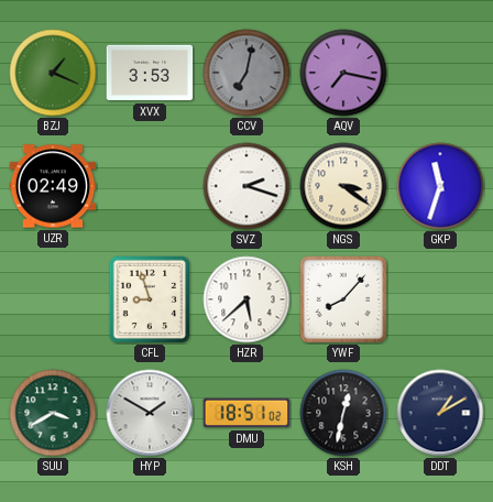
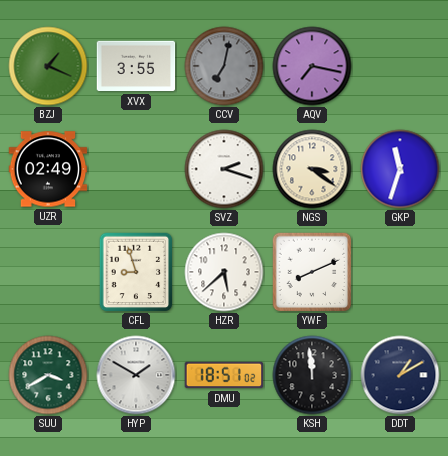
XVX: 3:53 -> 3:55 (136, 66)
YWF: 8:07 -> 8:11 (312, 272)
KSH: 12:32 -> 11:59 (312, 375)
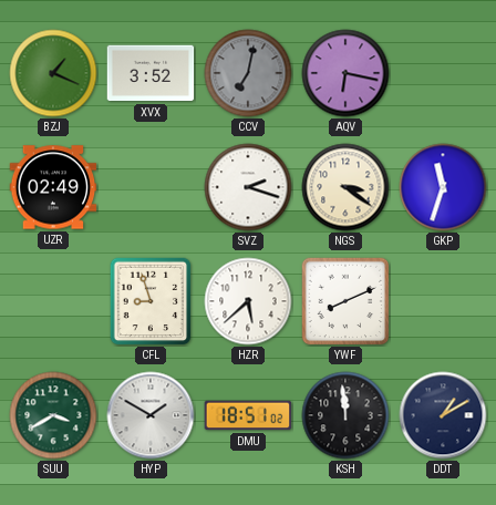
XVX: 3:55 -> 3:52 (151, 73)
AQV: 7:17 -> 6:17 (345, 73)
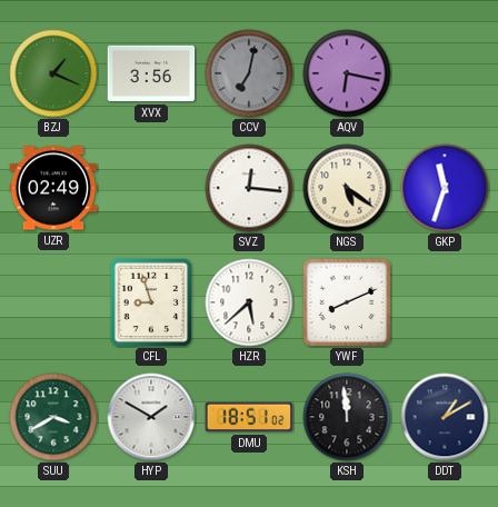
XVX: 3:52 -> 3:56 (151, 73)
SVZ: 2:18 -> 12:16 (249, 188)
NGS: 3:21 -> 5:21 (347, 188)
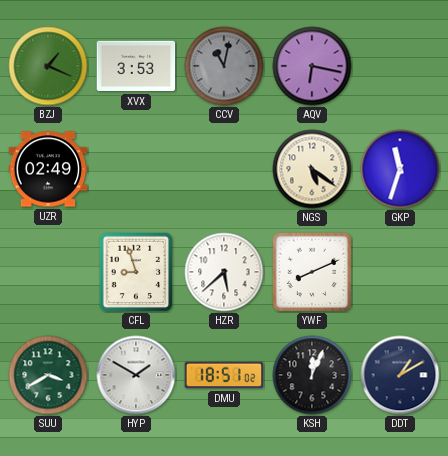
XVX: 3:56 -> 3:53 (136, 66)
CCV: 7:02 -> 11:02 (224, 66)
SVZ: 12:16 -> none (249, 188)
KSH: 11:59 -> 12:04 (312, 375)
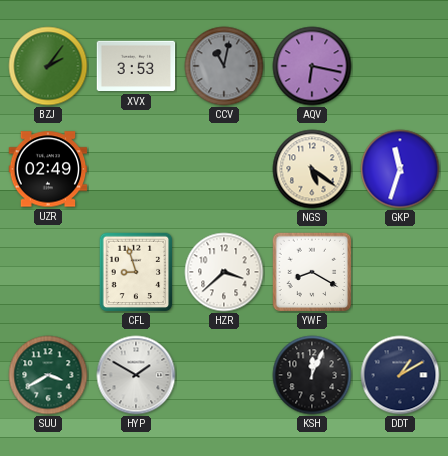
BZJ: 1:19 -> 2:06 (48, 66)
HZR: 5:38 -> 3:38 (224, 272)
YWF: 8:11 -> 8:20 (312, 272)
DMU: 18:51 -> none (224, 375)
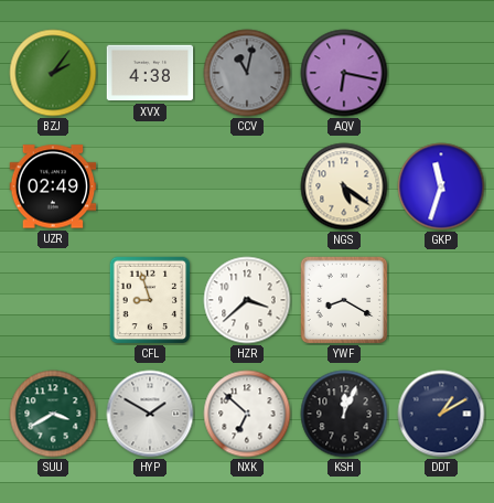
XVX: 3:53 -> 4:38 (150, 73)
NXK: none -> 6:52 (247, 414)
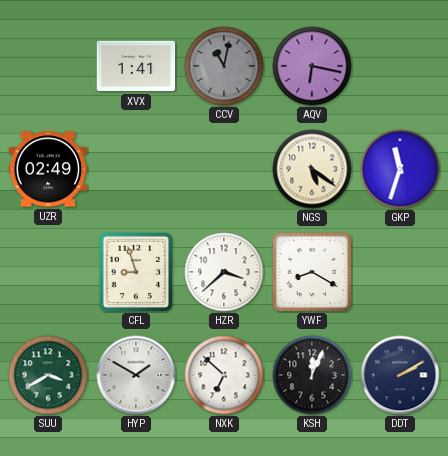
BZJ: 2:06 -> none (53, 73)
XVX: 4:38 -> 1:41 (136, 66)
DDT: 1:10 -> 2:10 (400, 375)
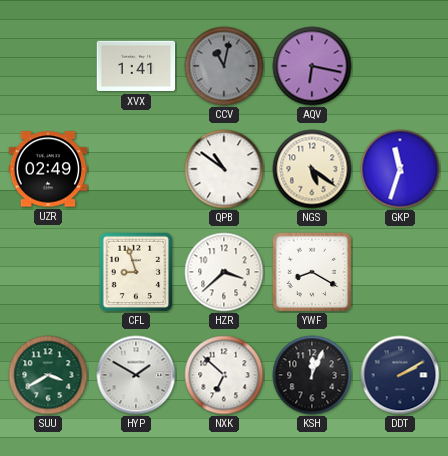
QPB: none -> 10:51 (224, 169)
